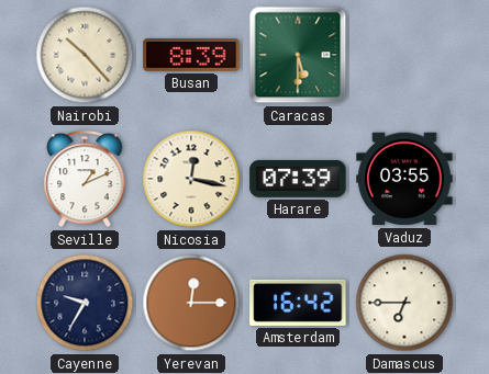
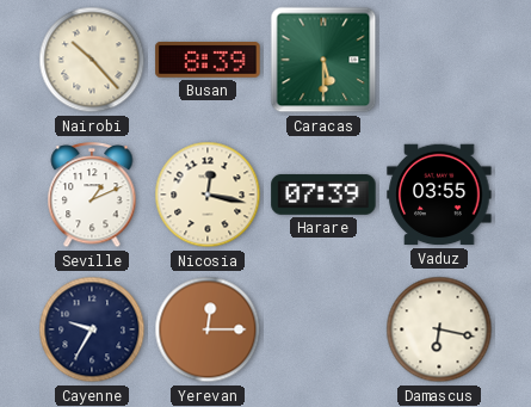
Amsterdam: 16:42 -> none (298, 303)
Damascus: 6:45 -> 6:17 (439, 329)
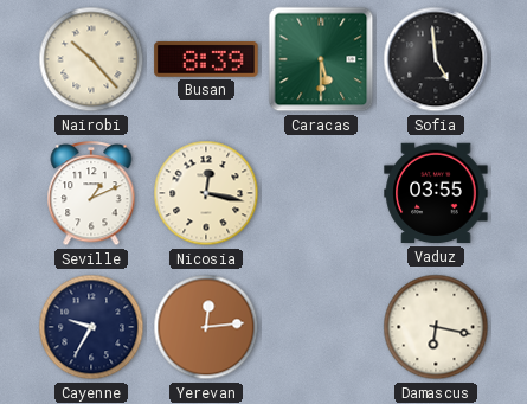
Sofia: none -> 4:59 (436, 59)
Harare: 07:39 -> none (323, 195)
Yerevan: 12:15 -> 12:14 (206, 327)
